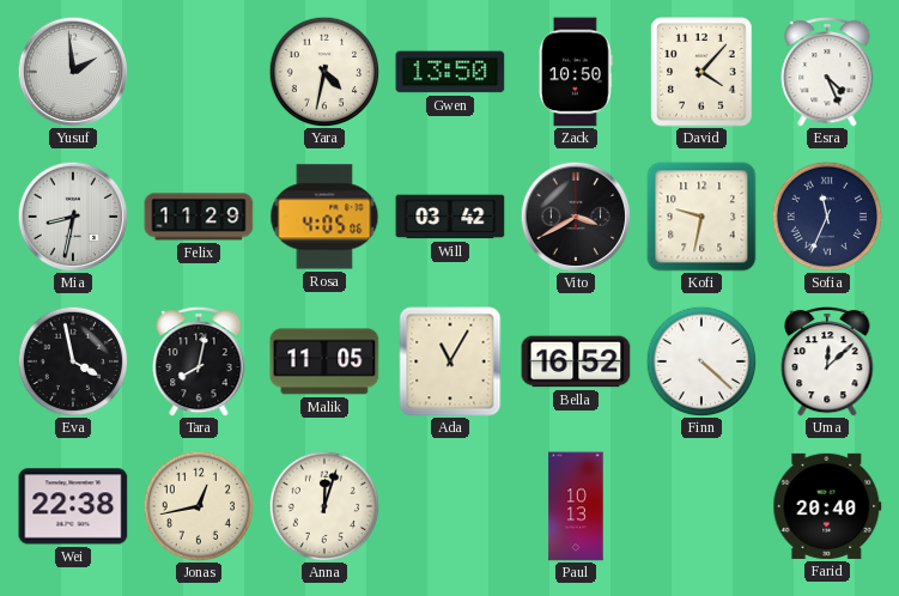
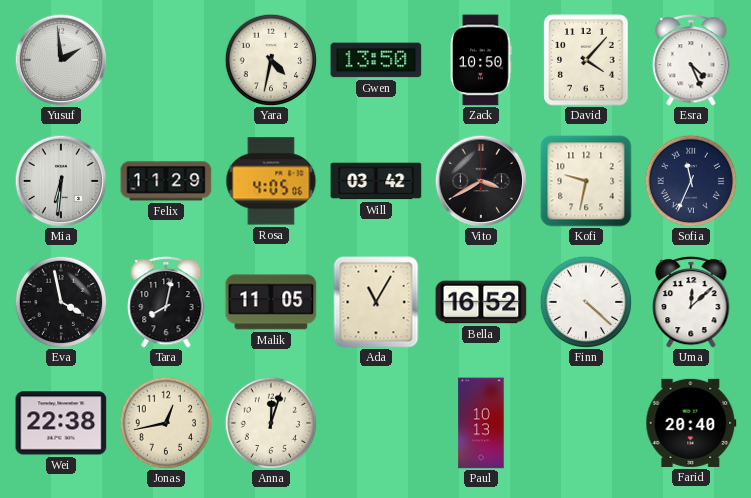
Mia: 8:32 -> 6:31 (61, 181)
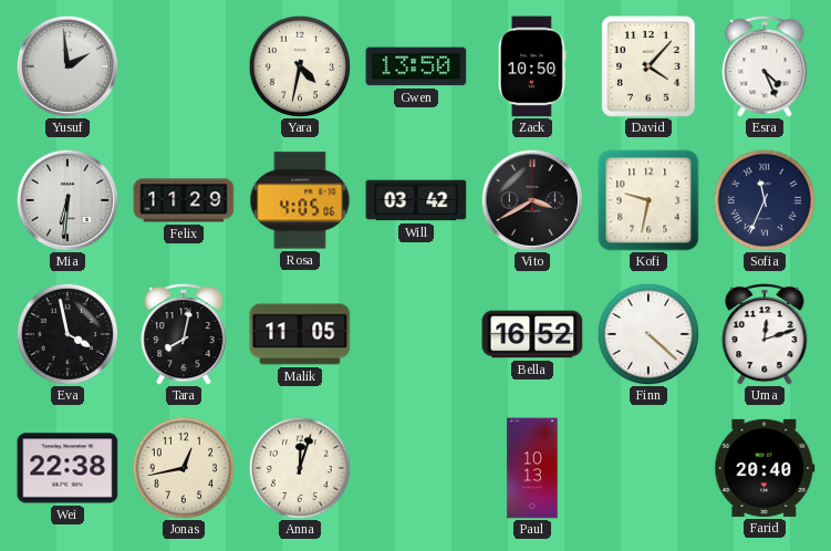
Ada: 11:05 -> none (376, 302)
Uma: 12:08 -> 12:12 (765, 334)
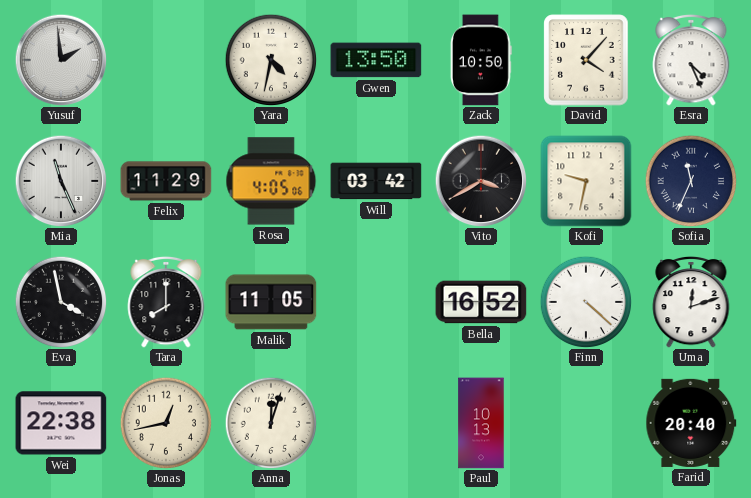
Mia: 6:31 -> 11:26 (61, 181)
Tara: 8:02 -> 8:00 (166, 302)
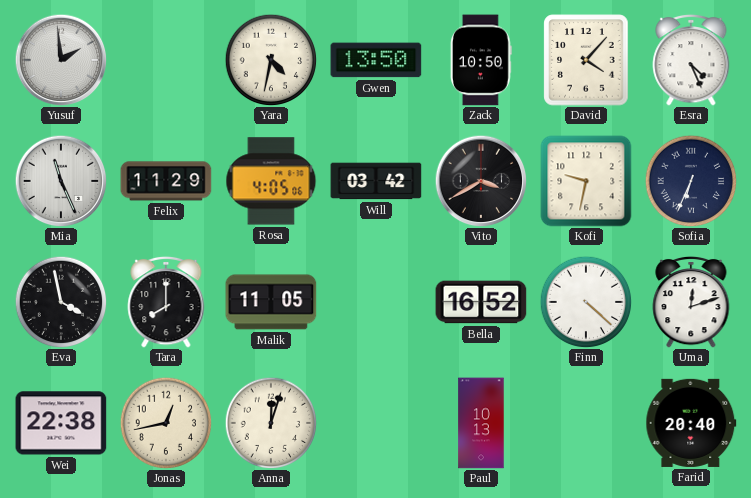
Sofia: 11:34 -> 6:34 (691, 181)
